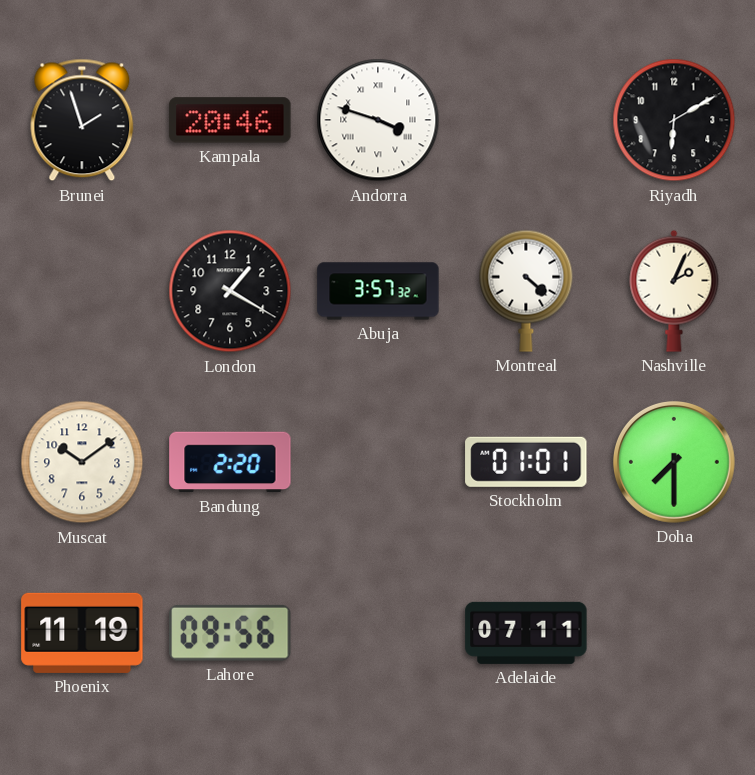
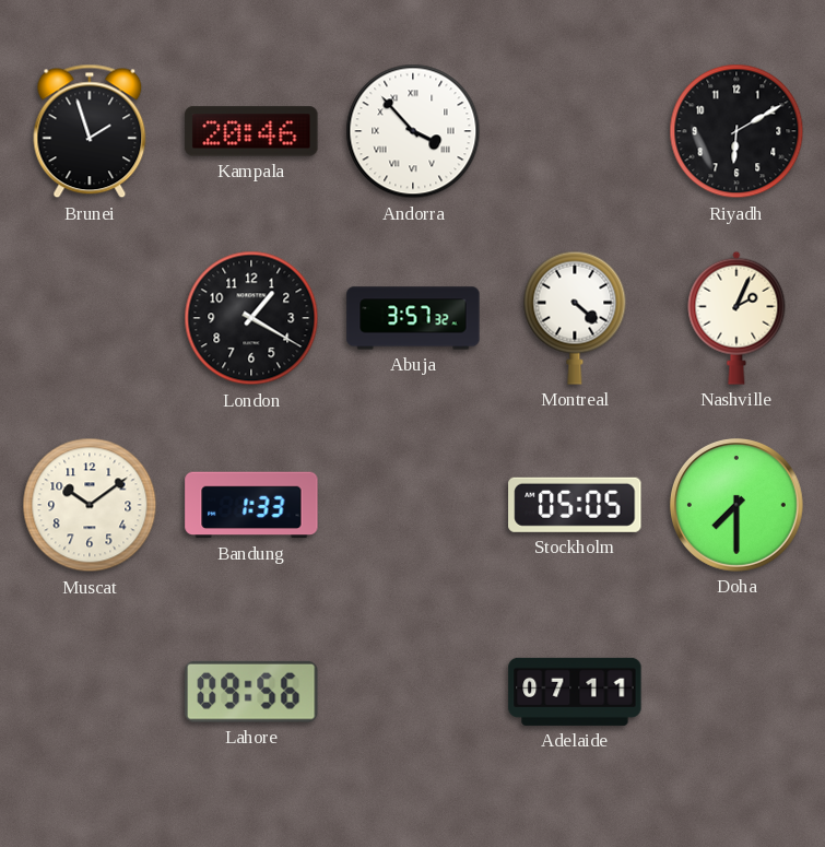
Andorra: 3:48 -> 3:53 (413, 131)
Bandung: 2:20 -> 1:33 (251, 505)
Stockholm: 01:01 -> 05:05 (575, 505)
Phoenix: 11:19 -> none (82, 633)
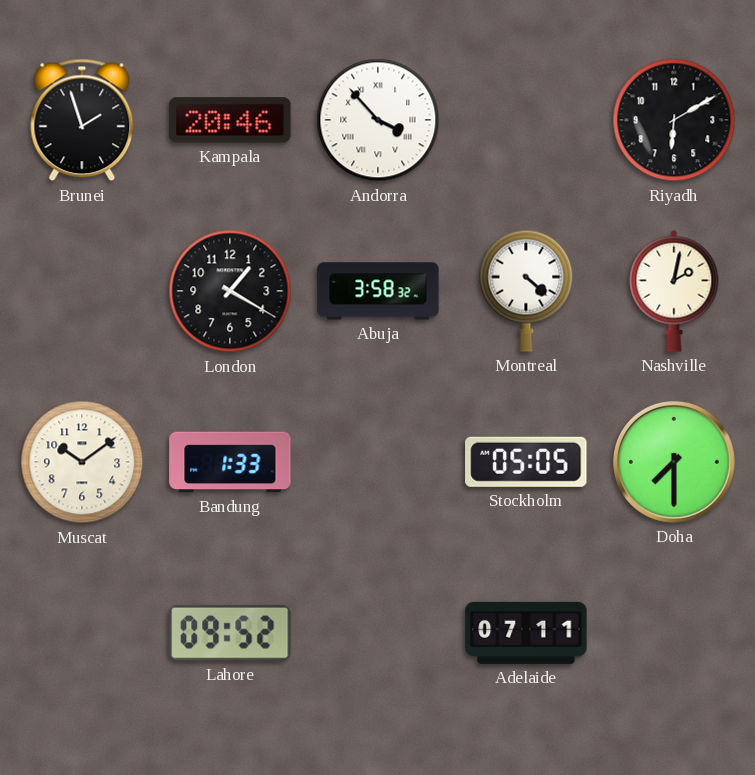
Abuja: 3:57 -> 3:58 (378, 291)
Nashville: 2:04 -> 2:02 (674, 291)
Lahore: 09:56 -> 09:52 (231, 633)
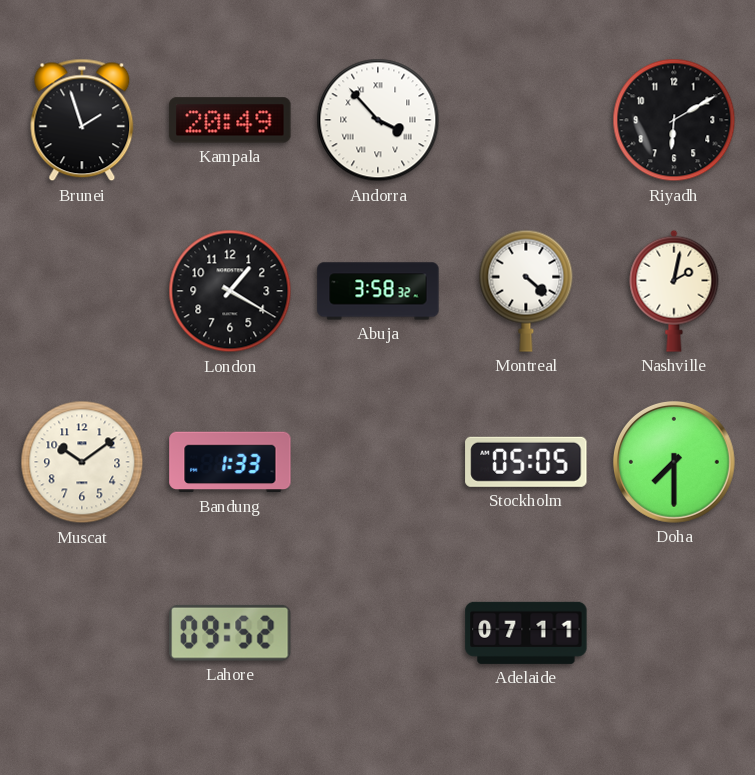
Kampala: 20:46 -> 20:49 (230, 120)
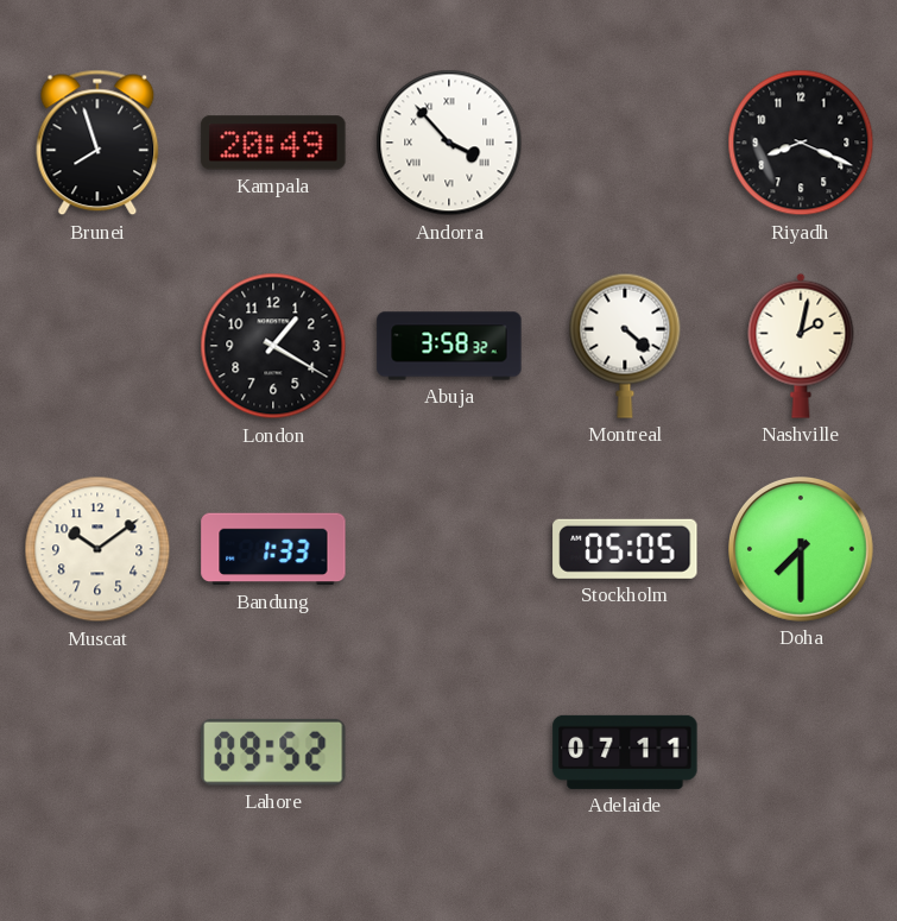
Brunei: 1:57 -> 7:57 (97, 143)
Riyadh: 6:10 -> 8:19 (801, 143)
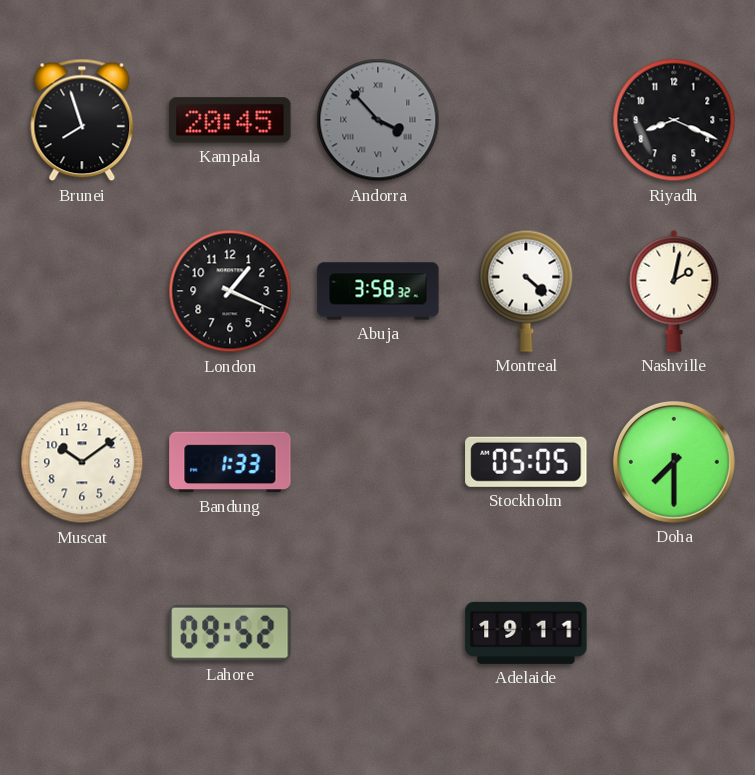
Kampala: 20:49 -> 20:45 (230, 120)
Andorra dial: white -> grey (378, 120)
London: 1:20 -> 1:19 (230, 291)
Adelaide: 07:11 -> 19:11 (526, 633)
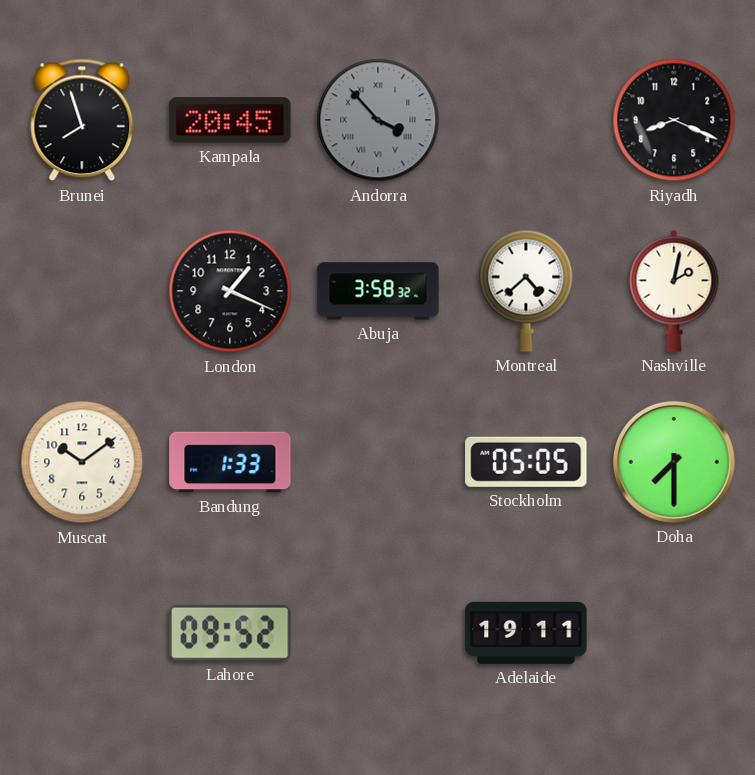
Montreal: 4:22 -> 4:38 (526, 291)
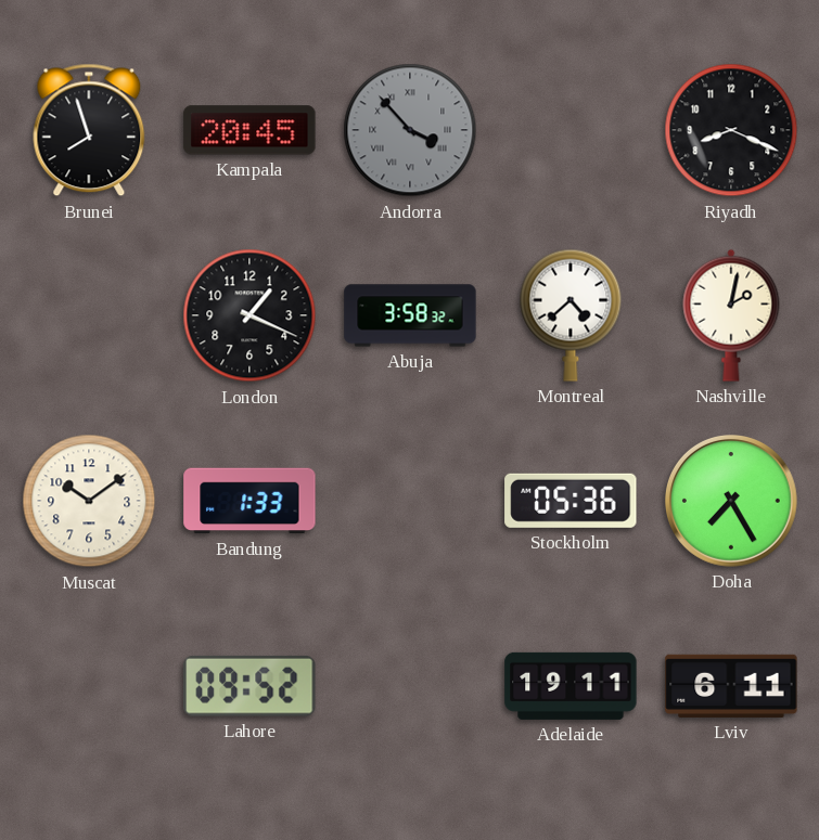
Stockholm: 05:05 -> 05:36 (571, 501)
Doha: 7:30 -> 7:25 (732, 502)
Lviv: none -> 6:11 (731, 686)
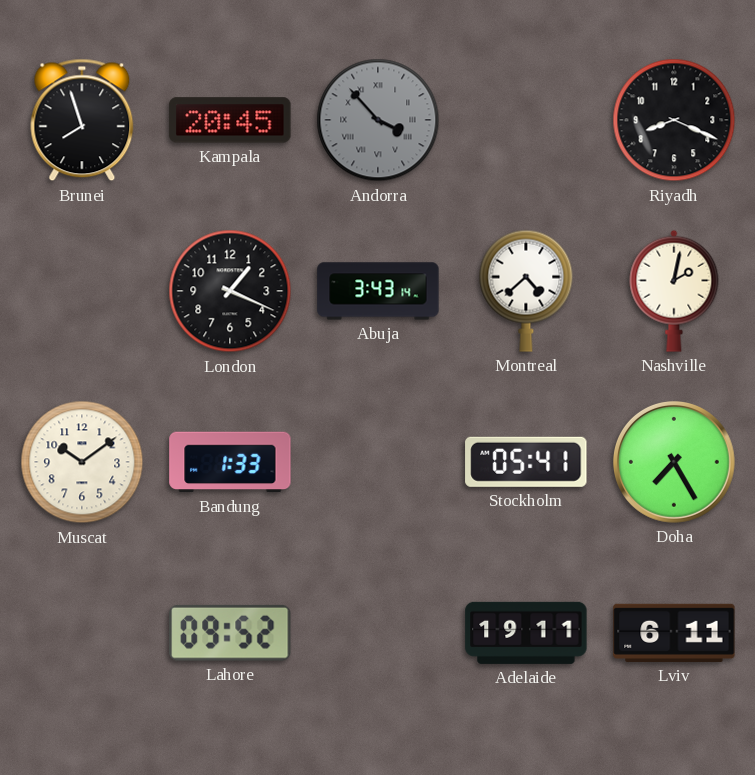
Abuja: 3:58 -> 3:43 (378, 291)
Stockholm: 05:36 -> 05:41 (526, 462)
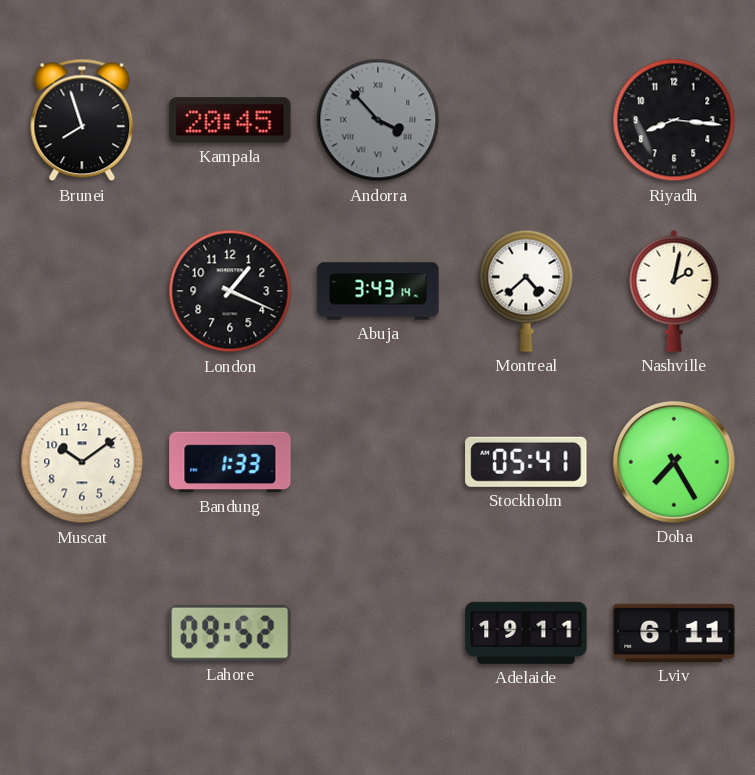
Riyadh: 8:19 -> 8:16 (674, 120)
